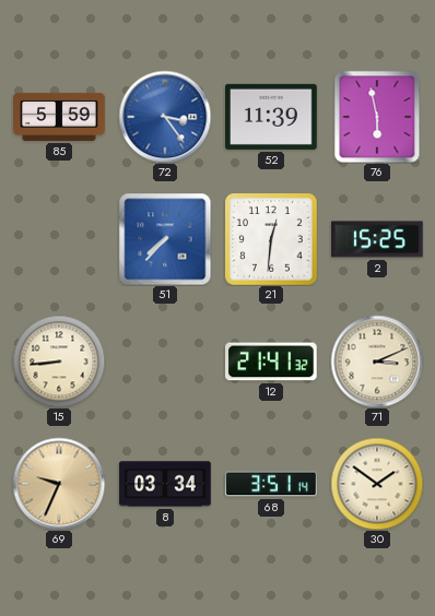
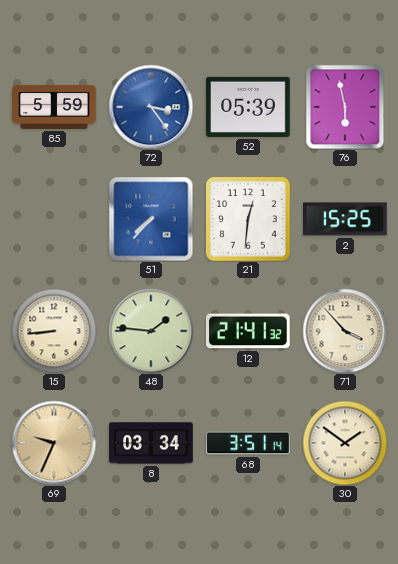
52: 11:39 -> 05:39 (249, 107)
48: none -> 1:46 (151, 331)
71: 3:11 -> 3:53 (345, 331)
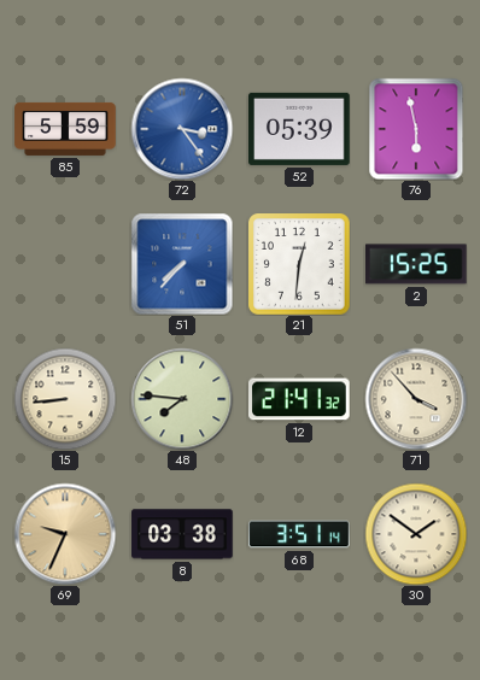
48: 1:46 -> 7:46 (182, 399)
8: 03:34 -> 03:38 (182, 534)
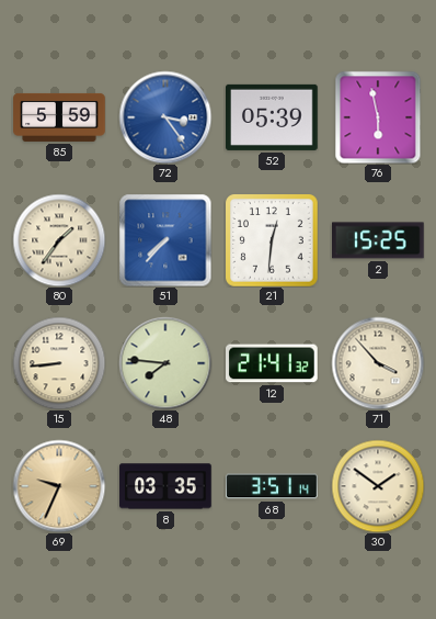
80: none -> 1:36 (59, 240)
8: 03:38 -> 03:35 (165, 486)
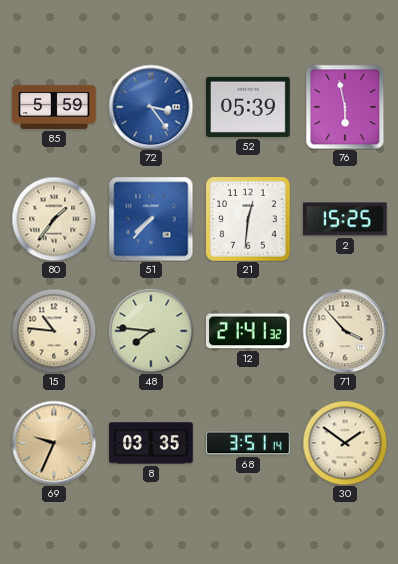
15: 8:44 -> 10:46 (54, 331)
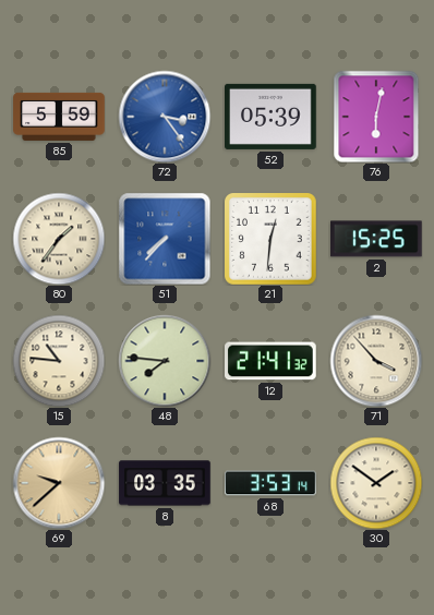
76: 5:58 -> 6:02 (376, 117)
69: 9:34 -> 9:38 (59, 483)
68: 3:51 -> 3:53 (270, 483)
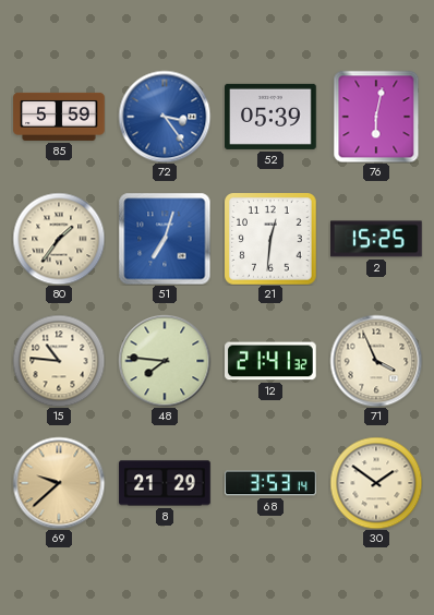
51: 7:37 -> 7:03 (165, 239)
71: 3:53 -> 3:56 (376, 361)
8: 03:35 -> 21:29 (165, 483)
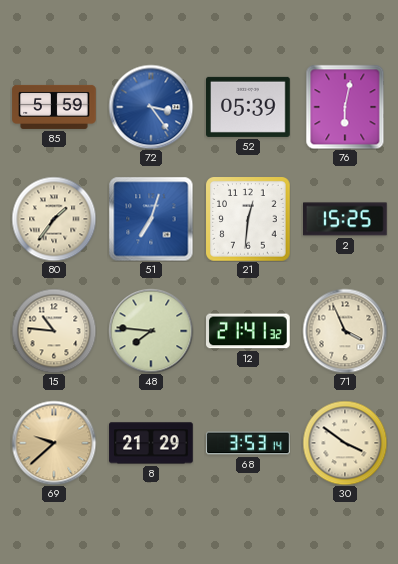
30: 1:51 -> 3:51 (345, 443)
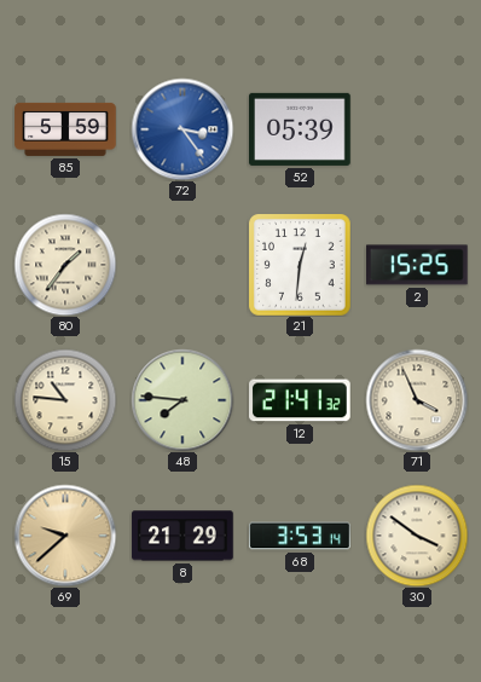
76: 6:02 -> none (345, 107)
51: 7:03 -> none (151, 219)
